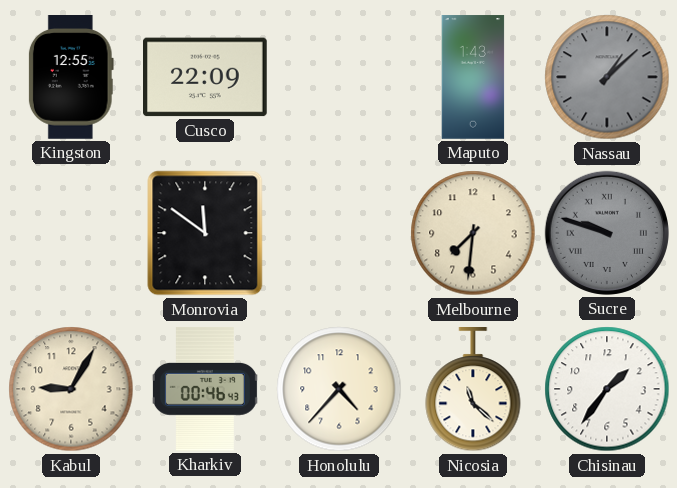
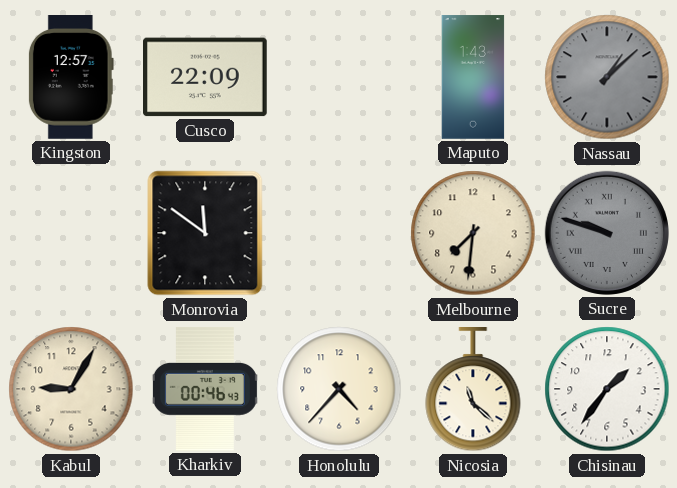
Kingston: 12:55 -> 12:57 (71, 78)
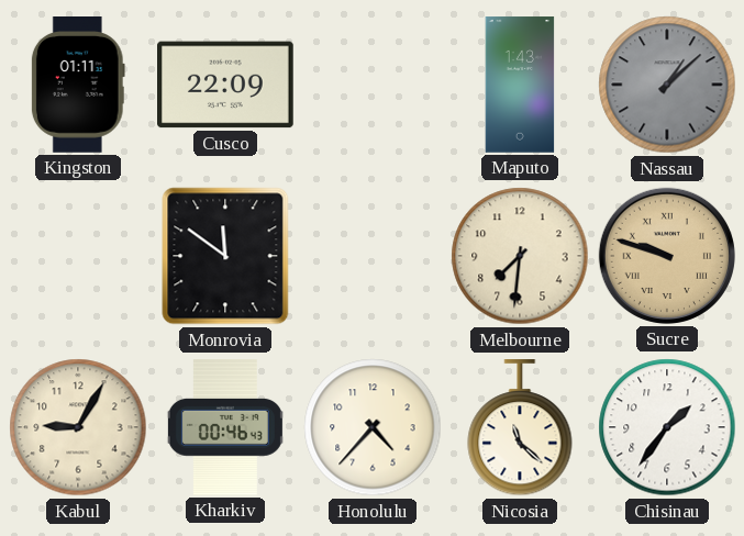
Kingston: 12:57 -> 01:11 (78, 86)
Sucre dial: grey -> champagne (667, 256)
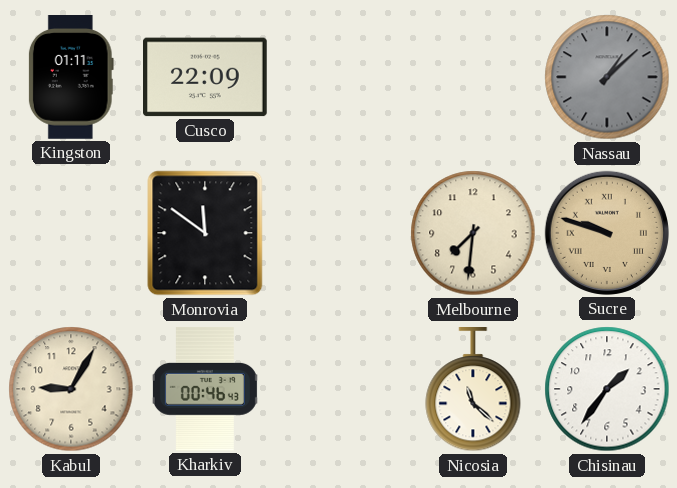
Maputo: 1:43 -> none (520, 85)
Honolulu: 4:37 -> none (373, 427)
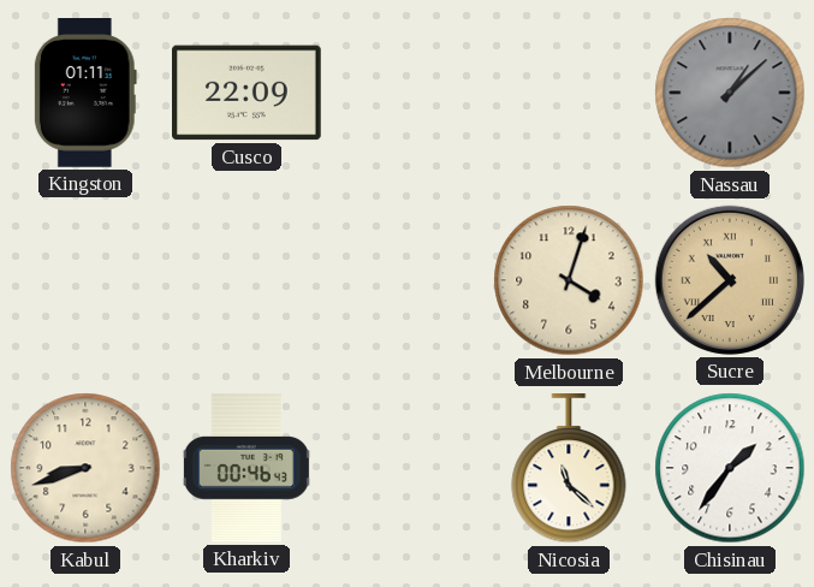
Monrovia: 11:51 -> none (205, 233)
Melbourne: 7:31 -> 4:03 (569, 280)
Sucre: 9:48 -> 10:38 (730, 280)
Kabul: 9:05 -> 8:42 (85, 468)
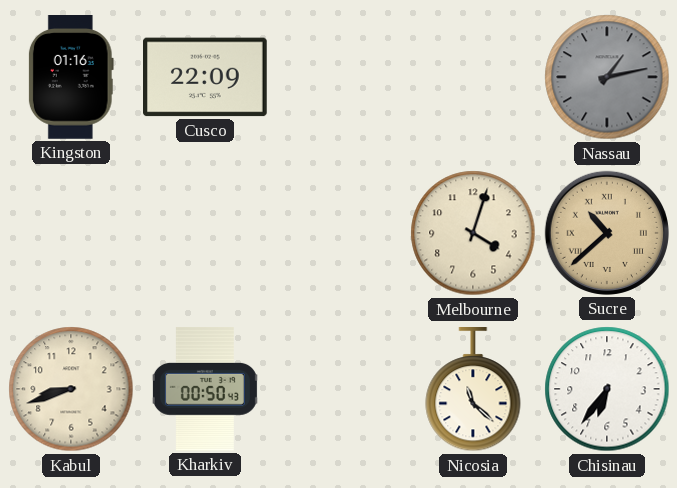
Kingston: 01:11 -> 01:16 (71, 78)
Nassau: 1:08 -> 1:13 (607, 77)
Kharkiv: 00:46 -> 00:50 (205, 390)
Chisinau: 1:36 -> 6:36 (607, 389)
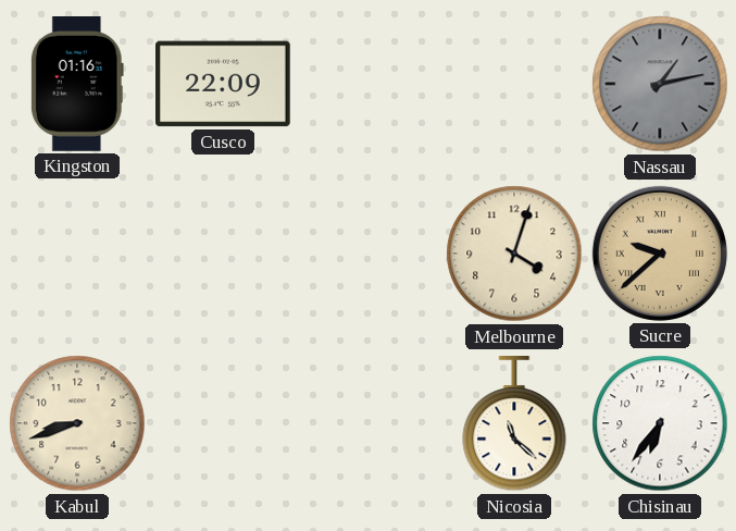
Sucre: 10:38 -> 9:38 (660, 254)
Kharkiv: 00:50 -> none (205, 390)
